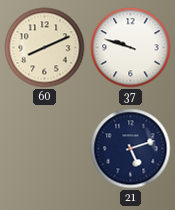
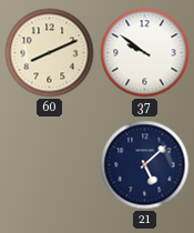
37: 9:48 -> 9:51 (145, 53)
21: 5:12 -> 5:08 (145, 165)
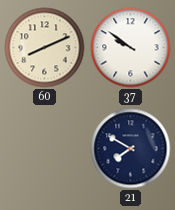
21: 5:08 -> 7:50 (131, 149)
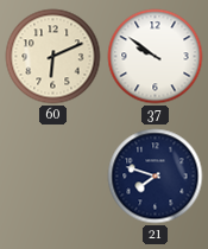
60: 8:11 -> 6:11 (53, 57)
21: 7:50 -> 7:48 (156, 177)
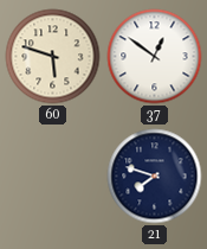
60: 6:11 -> 5:48 (53, 57)
37: 9:51 -> 12:51 (155, 57)
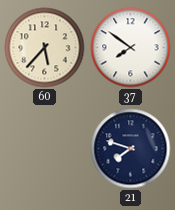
60: 5:48 -> 5:37 (45, 48)
37: 12:51 -> 7:51 (131, 48)
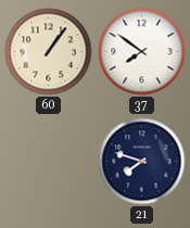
60: 5:37 -> 1:06 (49, 52)
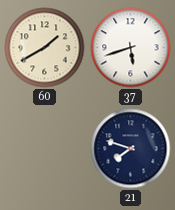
60: 1:06 -> 1:40 (45, 48)
37: 7:51 -> 5:42 (131, 48)
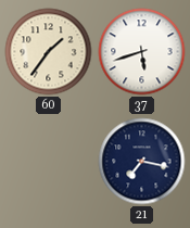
60: 1:40 -> 1:36 (49, 52)
21: 7:48 -> 7:17 (142, 162)
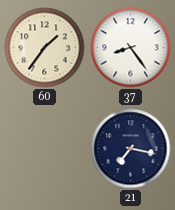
37: 5:42 -> 8:24 (131, 48)
